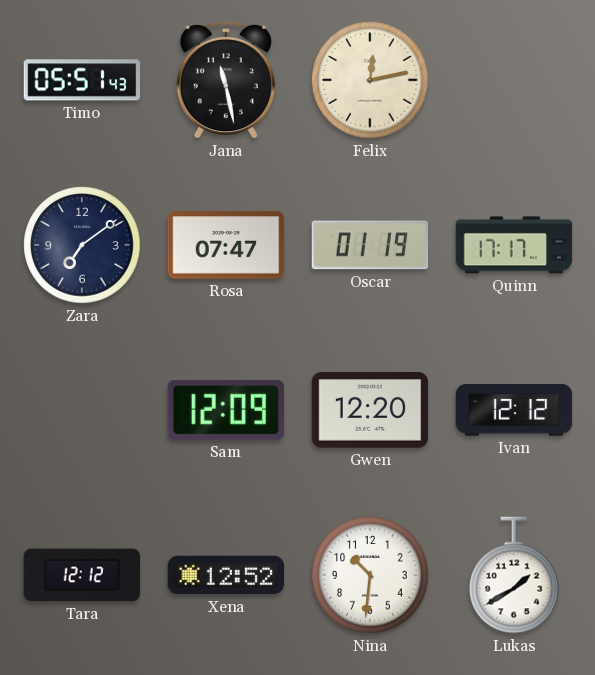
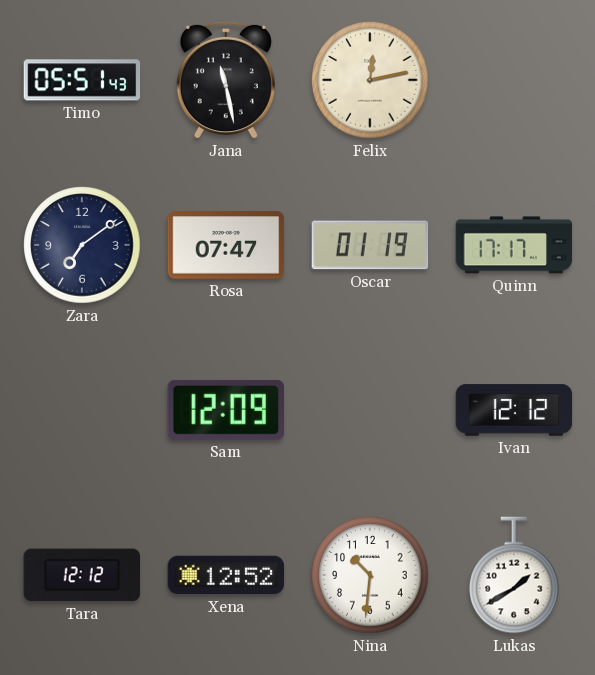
Gwen: 12:20 -> none (370, 410)
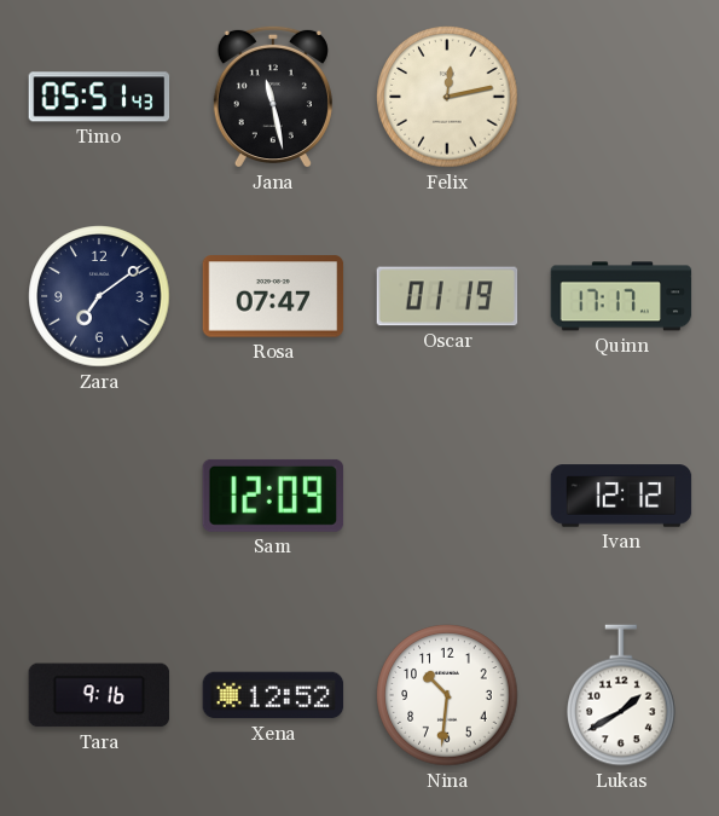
Tara: 12:12 -> 9:16 (99, 695)
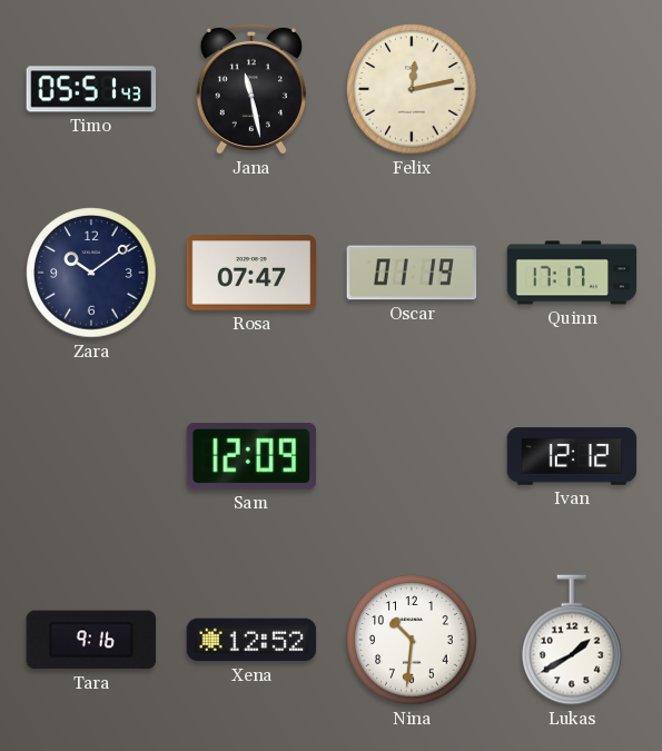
Zara: 7:09 -> 10:09 (91, 273)
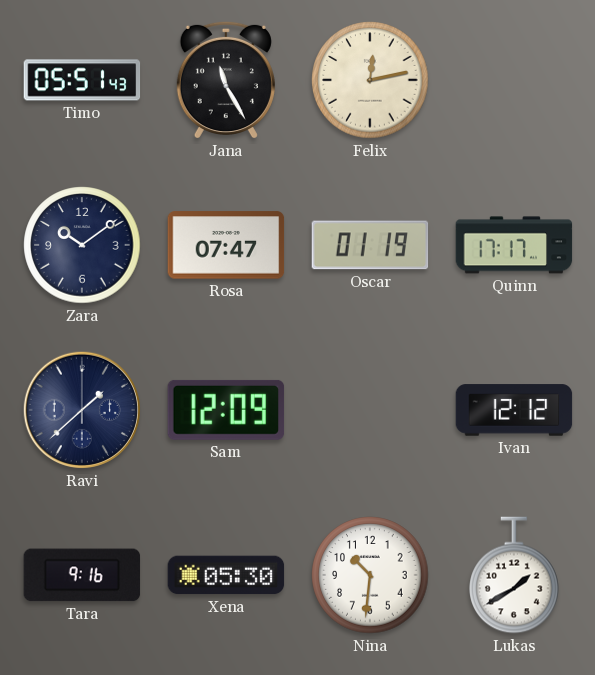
Jana: 11:28 -> 11:25 (226, 80)
Ravi: none -> 1:38 (82, 410)
Xena: 12:52 -> 05:30 (226, 575)
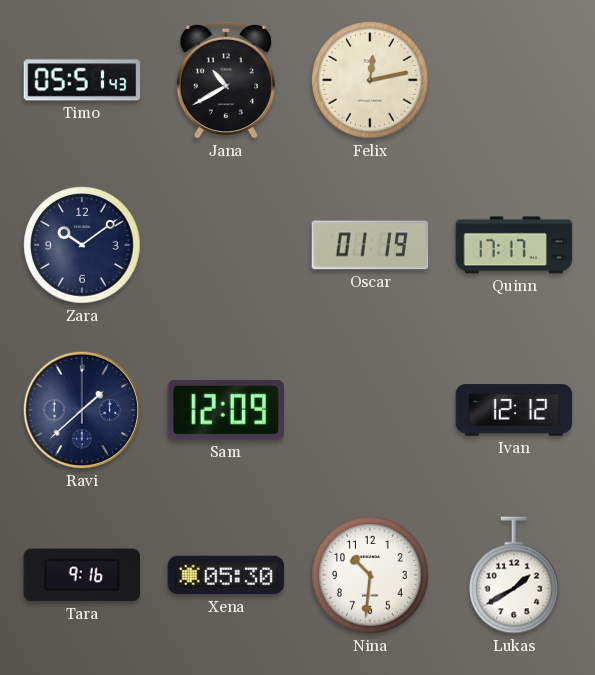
Jana: 11:25 -> 10:40 (226, 80)
Rosa: 07:47 -> none (226, 245)
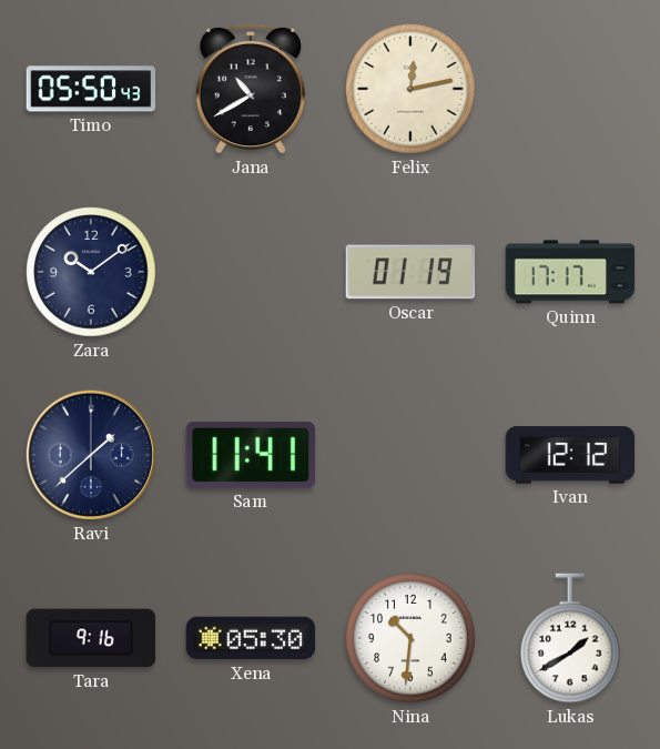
Timo: 05:51 -> 05:50 (91, 89)
Sam: 12:09 -> 11:41 (251, 455)
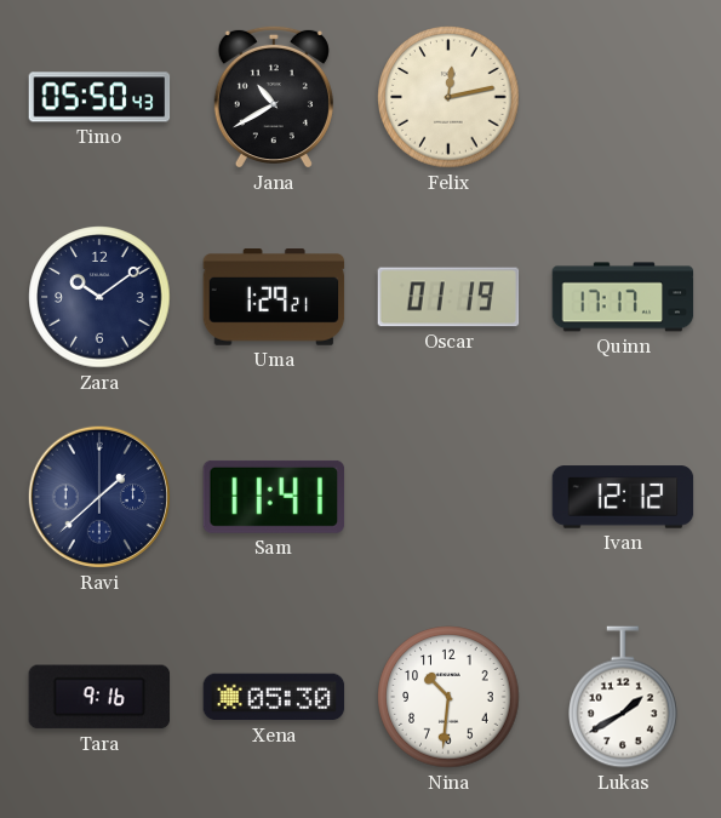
Uma: none -> 1:29 (274, 297)
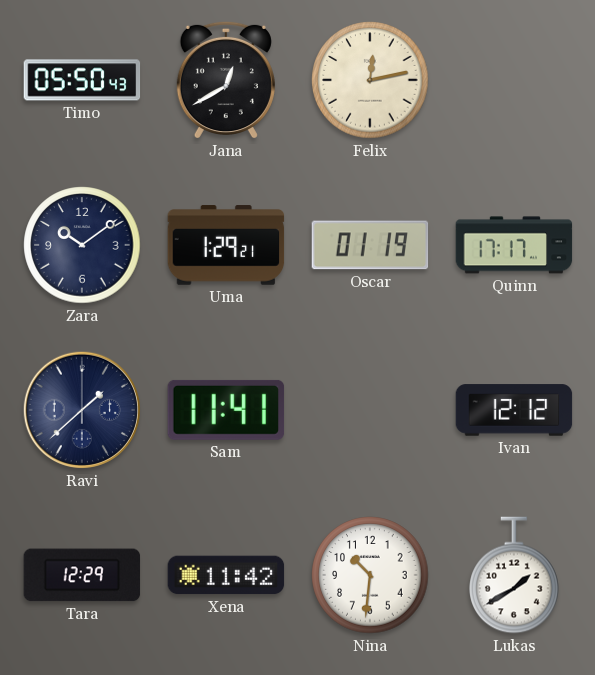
Jana: 10:40 -> 12:40 (226, 80)
Tara: 9:16 -> 12:29 (82, 575)
Xena: 05:30 -> 11:42 (226, 575)
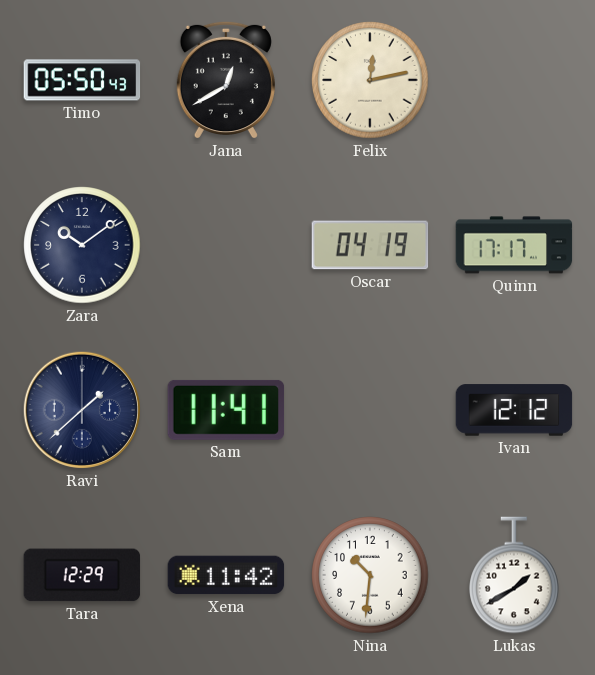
Uma: 1:29 -> none (226, 245)
Oscar: 01:19 -> 04:19 (370, 245)
